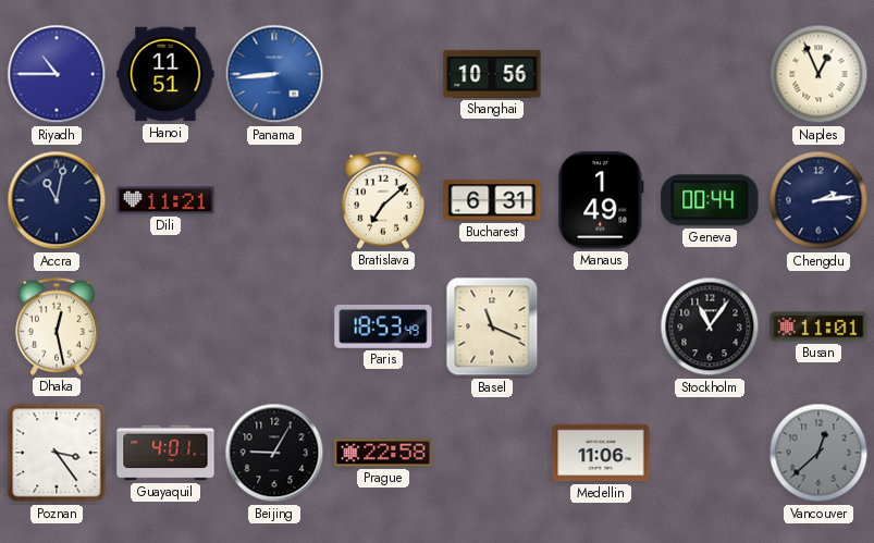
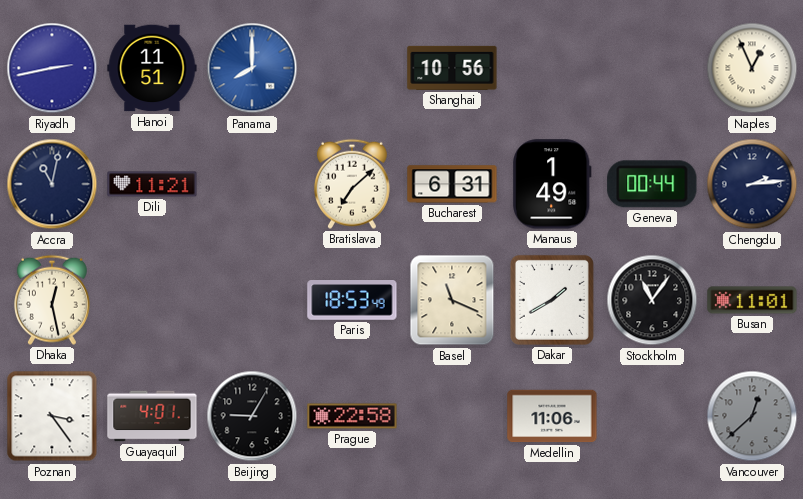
Riyadh: 10:45 -> 2:43 (52, 68)
Panama: 8:44 -> 8:00 (252, 68)
Dakar: none -> 1:40 (552, 300)
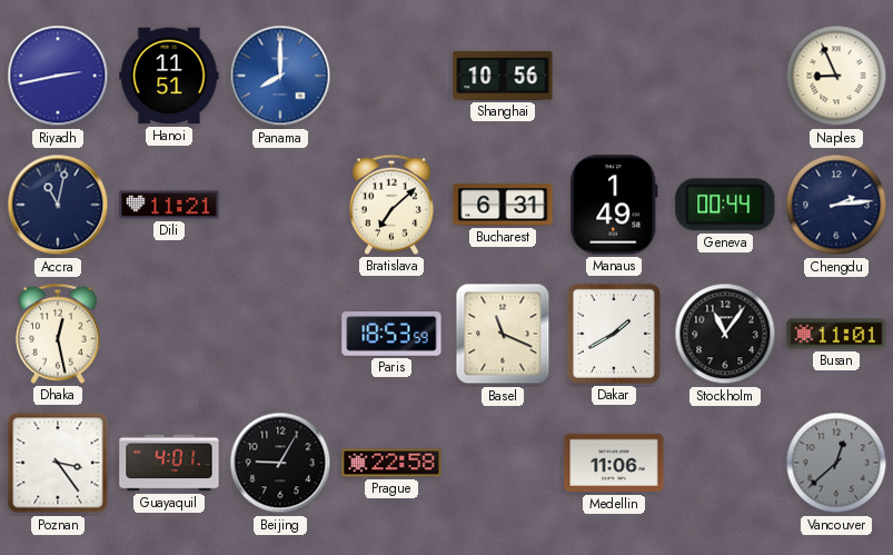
Naples: 12:56 -> 8:56 (836, 76)
Paris: 18:53:49 -> 18:53:59 (391, 334)
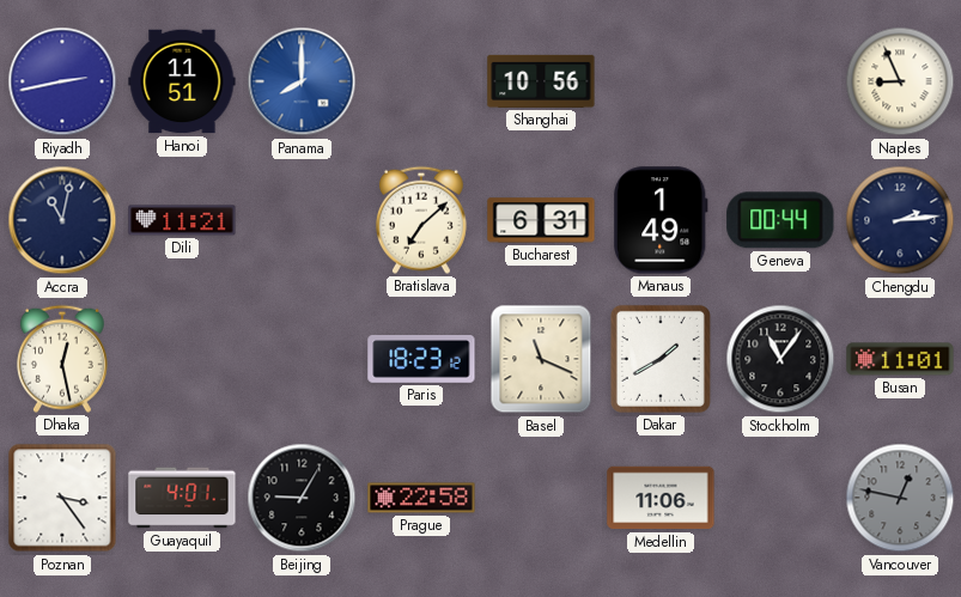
Paris: 18:53 -> 18:23 (421, 359)
Vancouver: 12:38 -> 12:47 (900, 498)
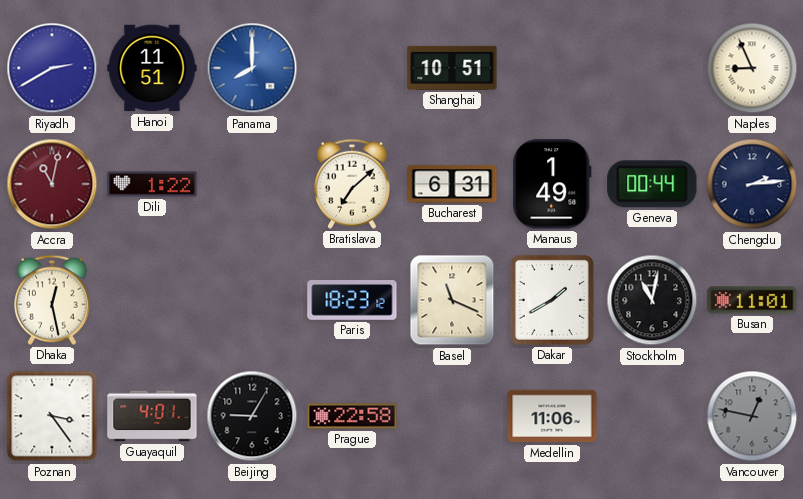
Riyadh: 2:43 -> 2:40 (52, 68)
Shanghai: 10:56 -> 10:51 (452, 68)
Accra dial: navy -> burgundy (52, 184)
Dili: 11:21 -> 1:22 (152, 184)
Stockholm: 11:06 -> 11:02 (652, 300)
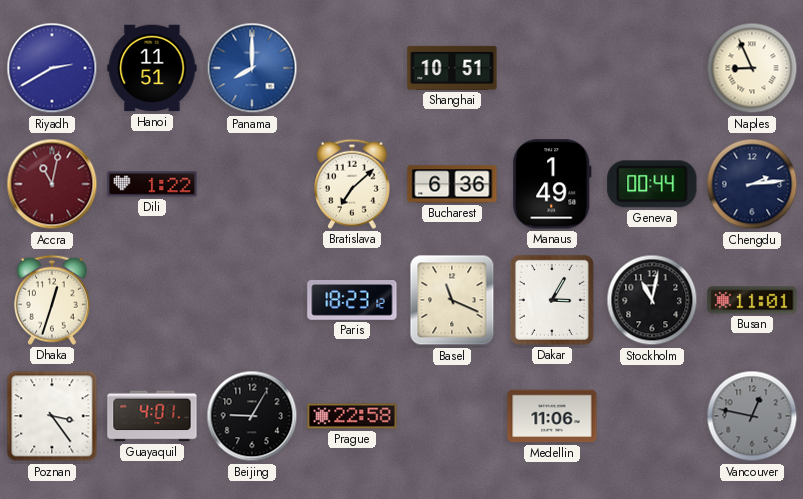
Bucharest: 6:31 -> 6:36 (452, 184)
Dhaka: 12:28 -> 12:33 (52, 300)
Dakar: 1:40 -> 3:05 (552, 300)
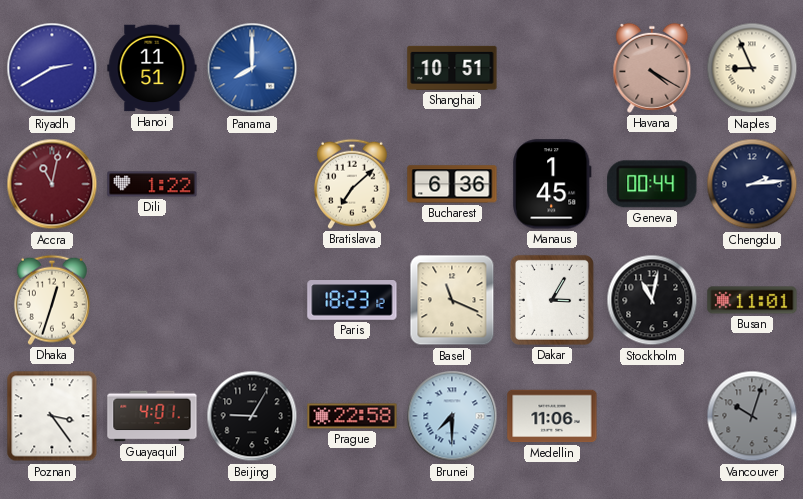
Havana: none -> 4:20 (652, 68)
Manaus: 1:49 -> 1:45 (553, 184)
Brunei: none -> 7:30 (452, 416)
Vancouver: 12:47 -> 10:03 (752, 416)
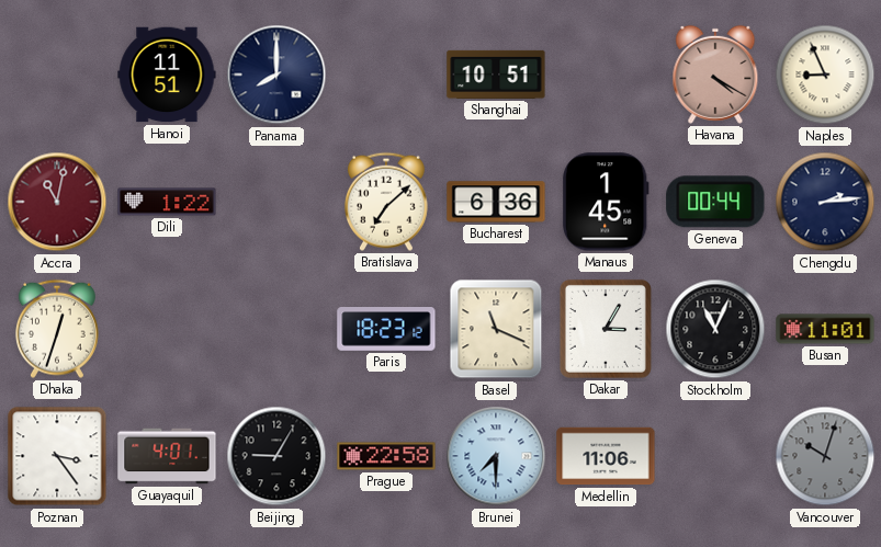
Riyadh: 2:40 -> none (52, 68)
Panama dial: blue -> navy (276, 75)
Stockholm: 11:02 -> 11:04 (715, 329)
